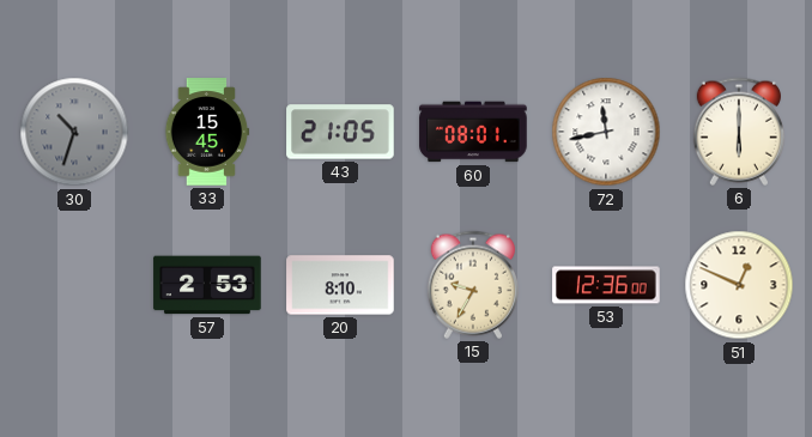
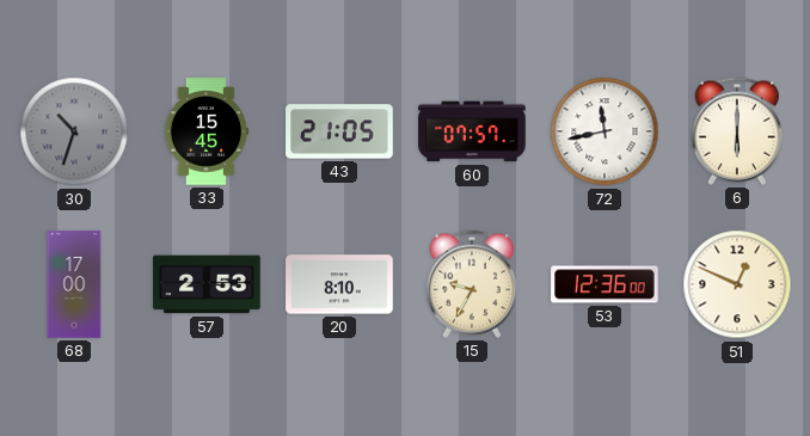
60: 08:01 -> 07:57 (472, 131)
68: none -> 17:00 (74, 284)
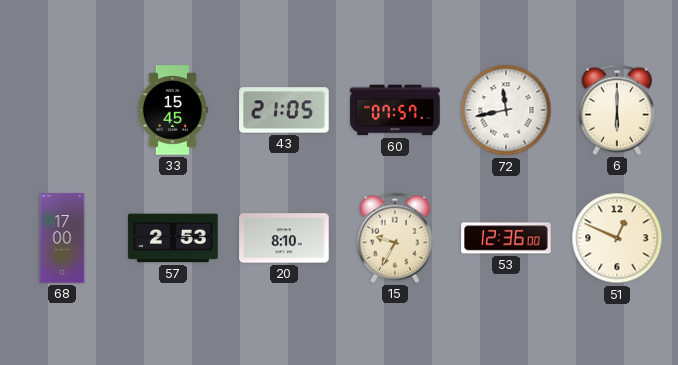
30: 10:33 -> none (74, 131)
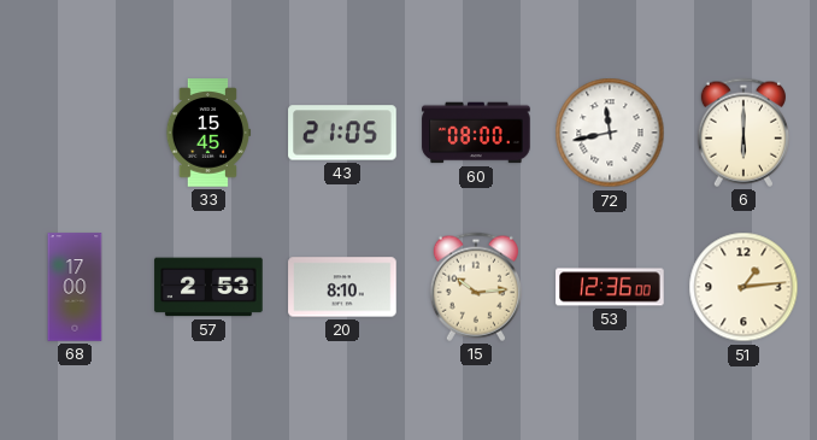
60: 07:57 -> 08:00 (476, 133)
15: 9:35 -> 10:14 (476, 287)
51: 12:49 -> 1:14 (743, 287)
